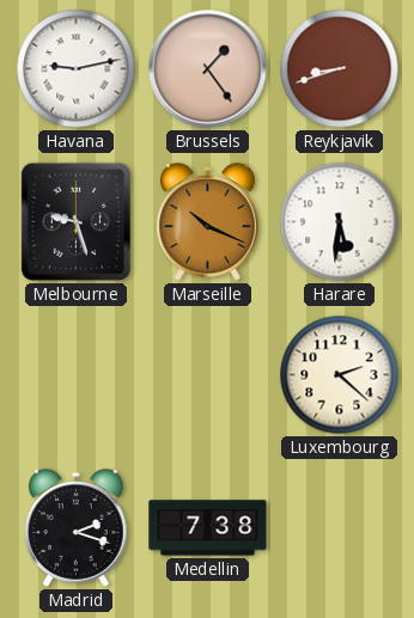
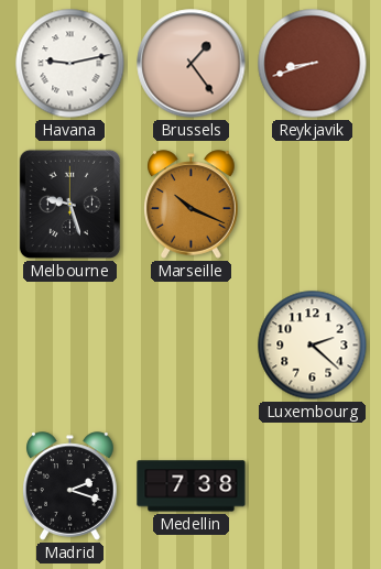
Harare: 5:31 -> none (340, 222)
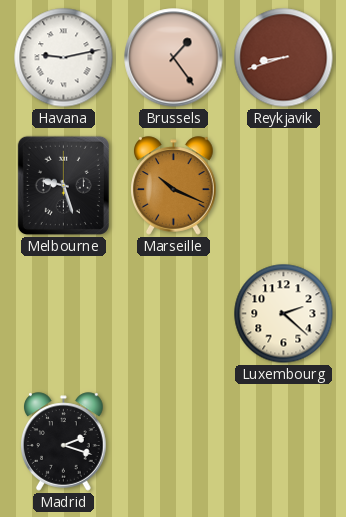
Medellin: 7:38 -> none (192, 486)
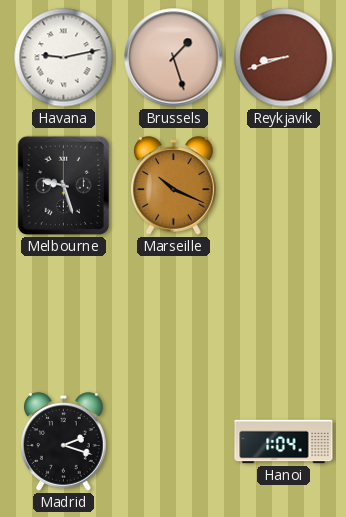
Brussels: 1:24 -> 1:27 (174, 58)
Luxembourg: 2:22 -> none (284, 314)
Hanoi: none -> 1:04 (284, 442)
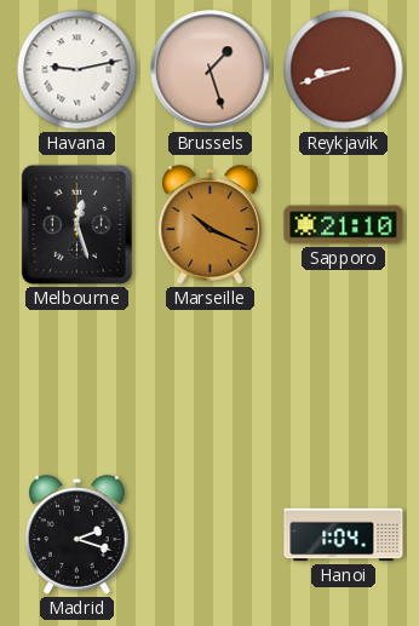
Melbourne: 9:27 -> 12:27 (76, 224)
Sapporo: none -> 21:10 (344, 225)
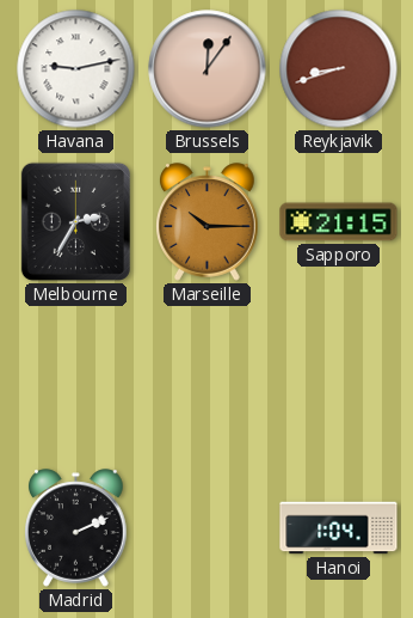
Brussels: 1:27 -> 12:06 (208, 69)
Melbourne: 12:27 -> 2:35 (75, 221)
Marseille: 10:19 -> 10:15 (208, 222)
Sapporo: 21:10 -> 21:15 (339, 222)
Madrid: 2:18 -> 2:11 (76, 528)
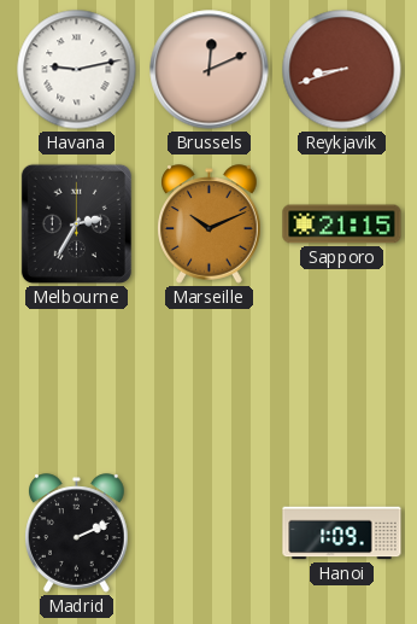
Brussels: 12:06 -> 12:11 (210, 70)
Marseille: 10:15 -> 10:11 (210, 224)
Hanoi: 1:04 -> 1:09 (342, 533)
